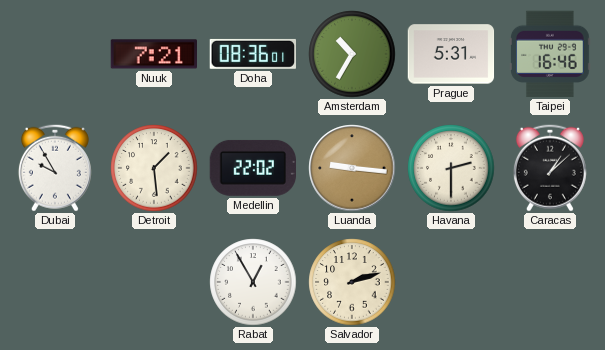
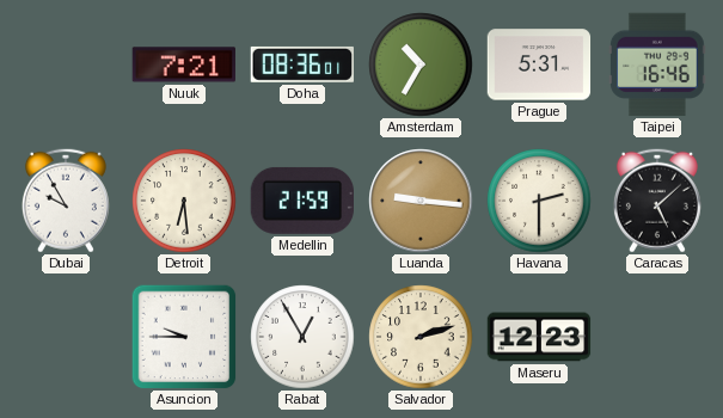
Detroit: 1:29 -> 6:29 (184, 201)
Medellin: 22:02 -> 21:59 (301, 201)
Caracas: 1:08 -> 5:08 (657, 201)
Asuncion: none -> 9:45 (184, 337)
Maseru: none -> 12:23 (539, 337)
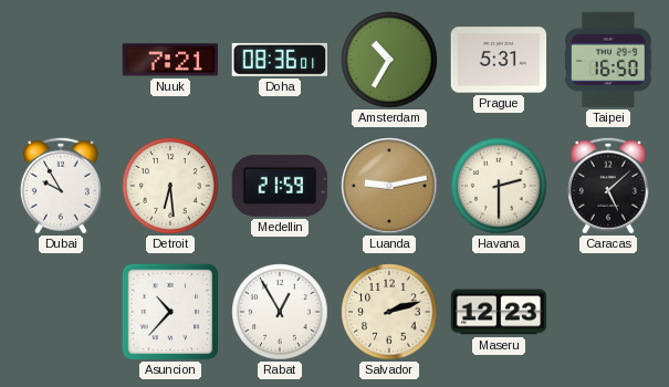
Taipei: 16:46 -> 16:50 (609, 60)
Luanda: 9:16 -> 9:13 (389, 186)
Asuncion: 9:45 -> 10:37 (170, 312)
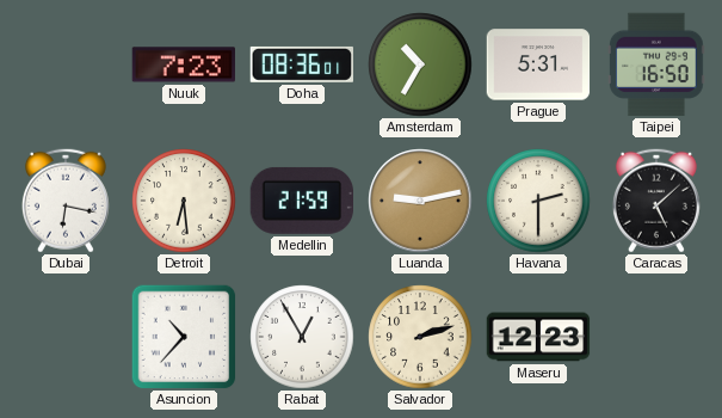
Nuuk: 7:21 -> 7:23 (184, 64)
Dubai: 9:55 -> 6:17 (66, 201)
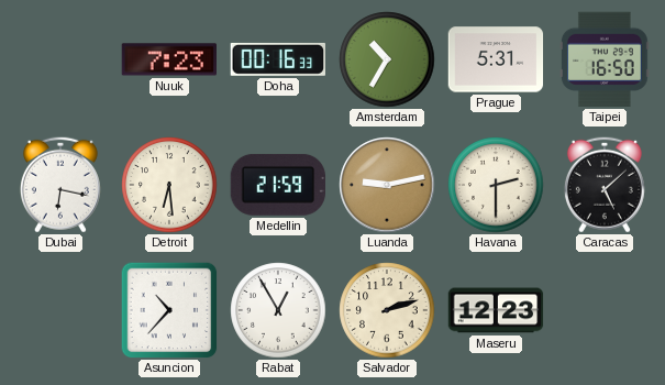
Doha: 08:36 -> 00:16 (277, 59)
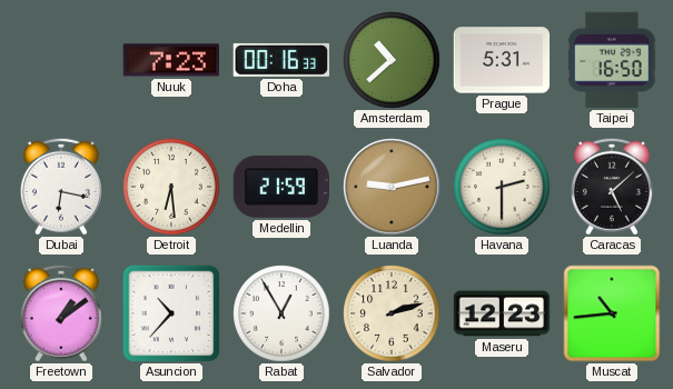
Amsterdam: 10:35 -> 10:38 (392, 60)
Freetown: none -> 1:09 (61, 313)
Muscat: none -> 10:44 (612, 313)
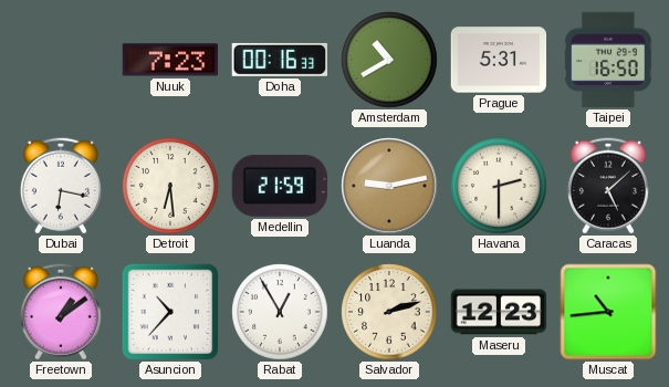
Amsterdam: 10:38 -> 10:40 (389, 60)
